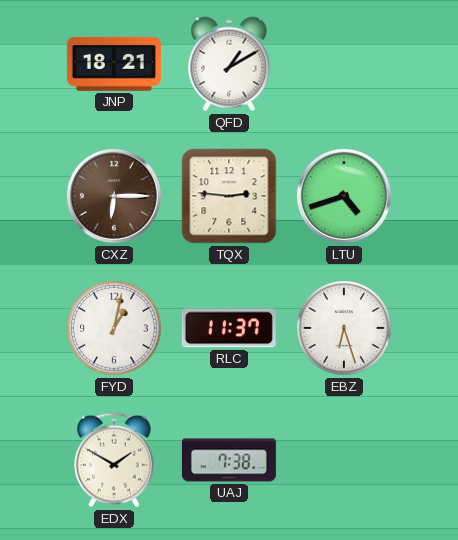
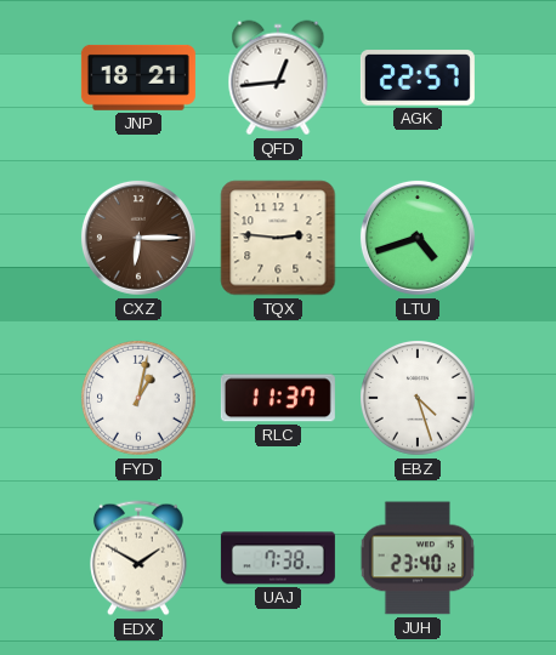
QFD: 1:10 -> 12:44 (278, 78)
AGK: none -> 22:57 (418, 78)
EBZ: 6:27 -> 4:27 (419, 399)
JUH: none -> 23:40 (418, 558)
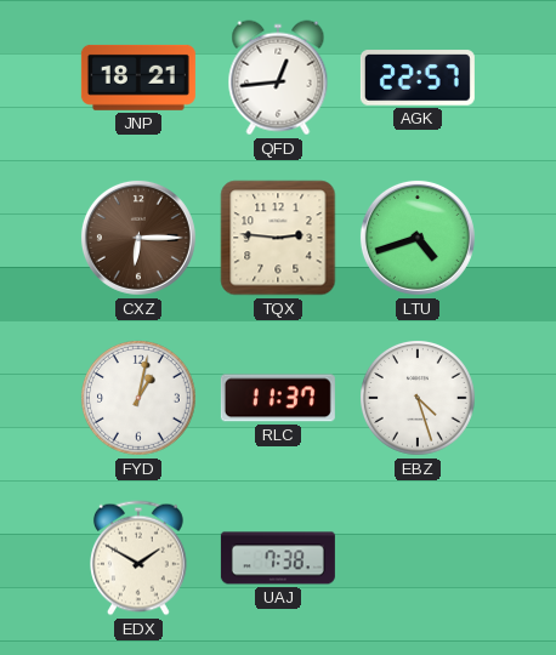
JUH: 23:40 -> none (418, 558)
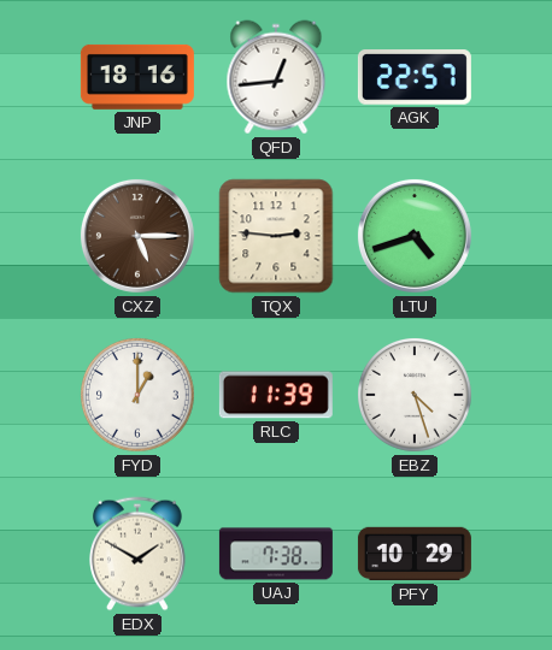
JNP: 18:21 -> 18:16 (137, 77)
CXZ: 6:15 -> 5:15 (137, 236)
FYD: 1:02 -> 1:00 (139, 396)
RLC: 11:37 -> 11:39 (276, 395)
PFY: none -> 10:29 (415, 554)
